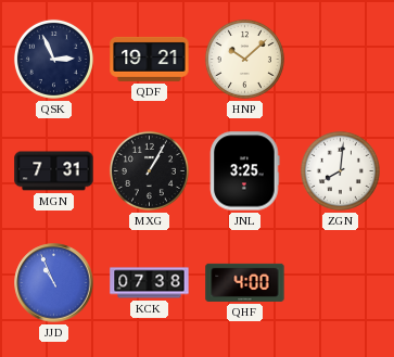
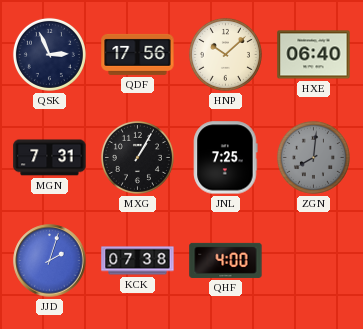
QDF: 19:21 -> 17:56 (138, 54)
HXE: none -> 06:40 (314, 55)
JNL: 3:25 -> 7:25 (226, 158)
ZGN dial: white -> grey (313, 157)
JJD: 10:56 -> 2:03 (50, 261)
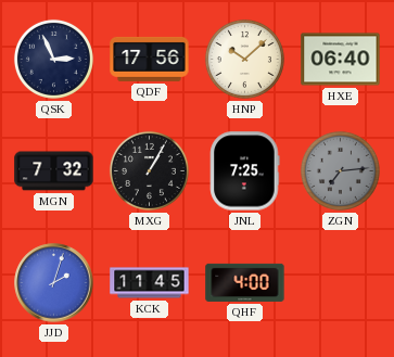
MGN: 7:31 -> 7:32 (54, 171)
ZGN: 8:01 -> 7:14 (340, 170)
KCK: 07:38 -> 11:45 (150, 283)
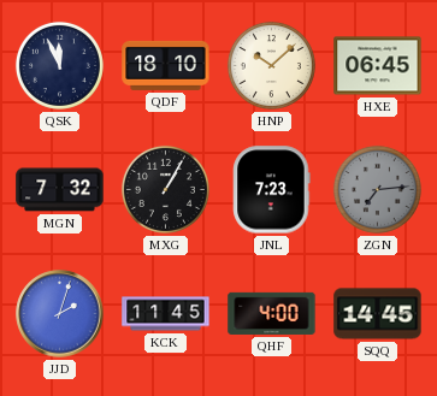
QSK: 2:56 -> 11:56 (59, 65)
QDF: 17:56 -> 18:10 (166, 65)
HXE: 06:40 -> 06:45 (378, 66)
JNL: 7:25 -> 7:23 (272, 190)
SQQ: none -> 14:45 (378, 314)
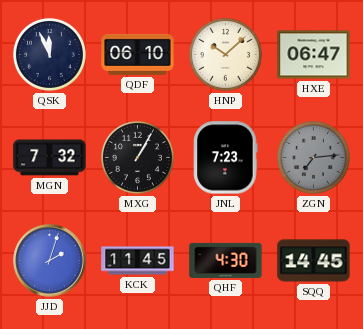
QDF: 18:10 -> 06:10 (138, 54)
HXE: 06:45 -> 06:47 (314, 55)
QHF: 4:00 -> 4:30 (226, 260)
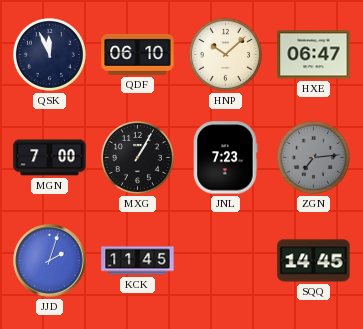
MGN: 7:32 -> 7:00 (50, 158)
QHF: 4:30 -> none (226, 260)
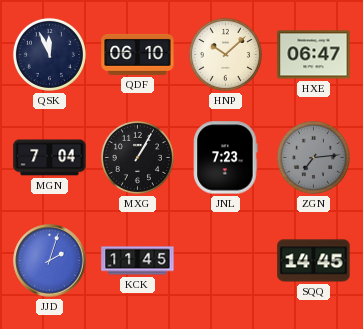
MGN: 7:00 -> 7:04 (50, 158)
